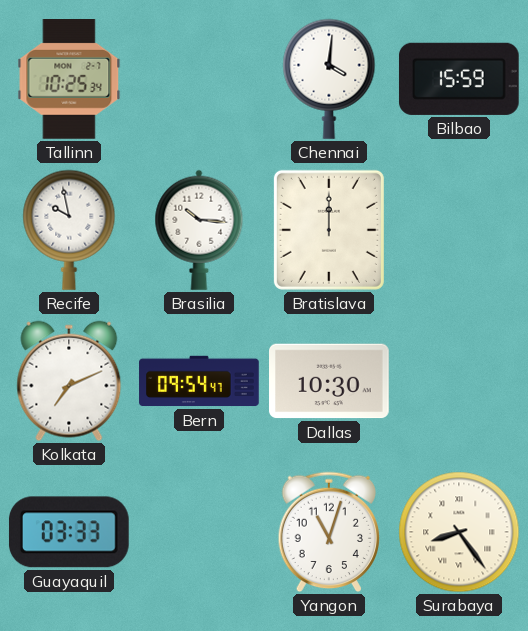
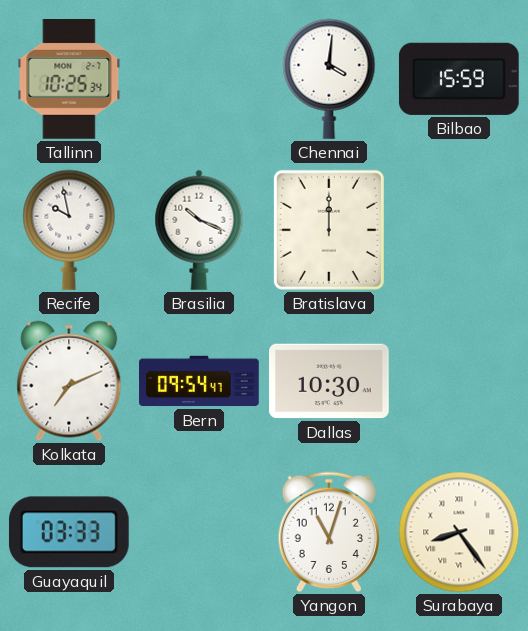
Brasilia: 10:16 -> 10:19 (199, 230)
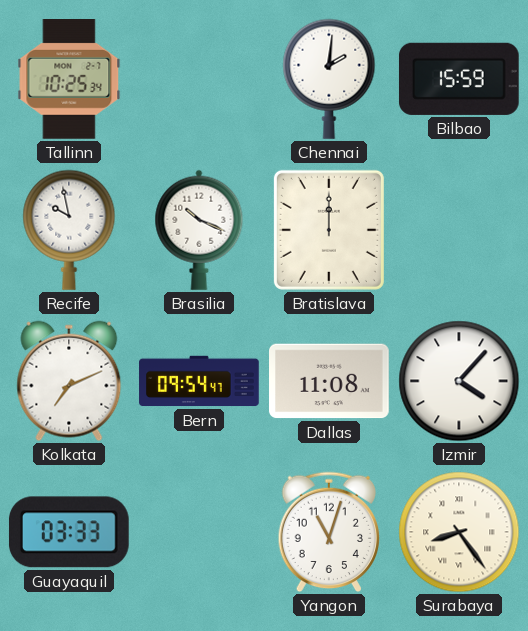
Chennai: 4:01 -> 2:01 (329, 79)
Dallas: 10:30 -> 11:08 (330, 381)
Izmir: none -> 4:07 (459, 381)
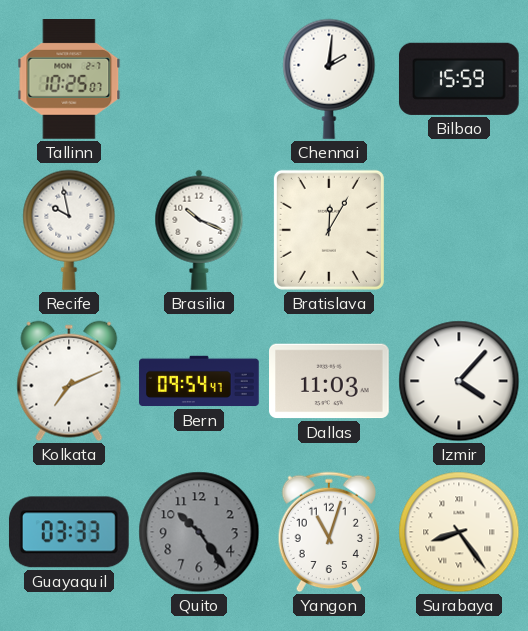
Tallinn: 10:25:34 -> 10:25:07 (69, 80)
Bratislava: 12:00 -> 12:05 (329, 230)
Dallas: 11:08 -> 11:03 (330, 381)
Quito: none -> 10:24 (199, 532)
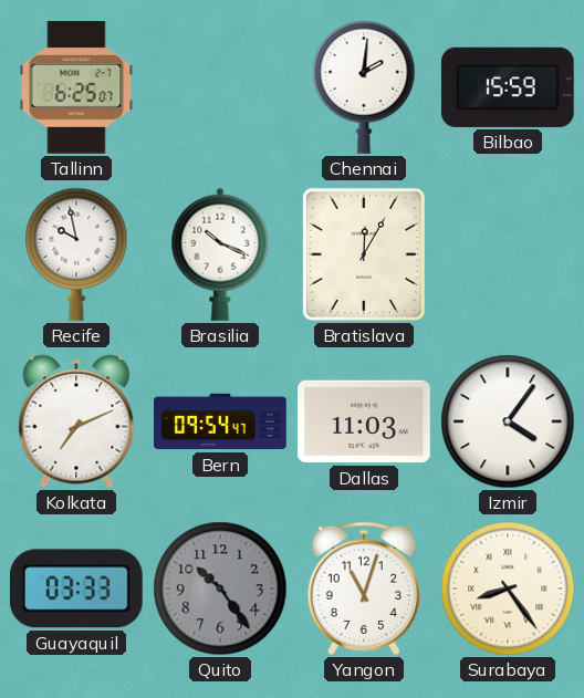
Tallinn: 10:25 -> 6:25 (76, 88)
Izmir: 4:07 -> 4:06 (508, 421)
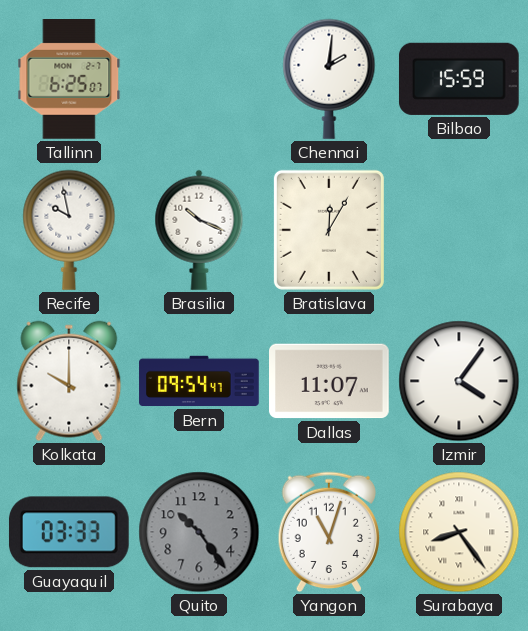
Kolkata: 7:11 -> 10:00 (69, 381)
Dallas: 11:03 -> 11:07 (330, 381)
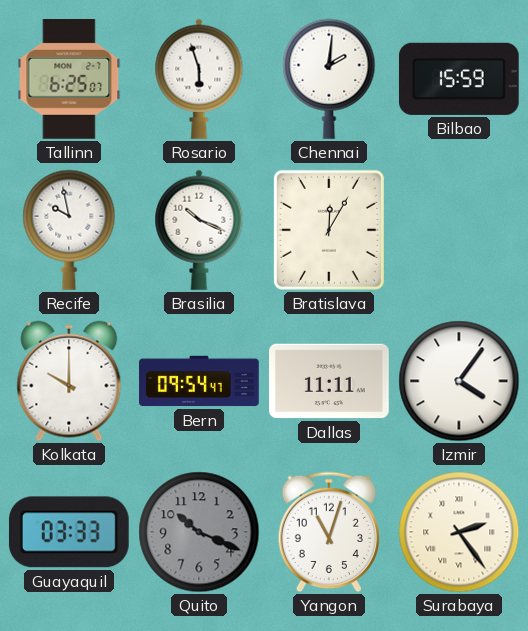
Rosario: none -> 5:57 (199, 79)
Dallas: 11:07 -> 11:11 (330, 381)
Quito: 10:24 -> 10:19 (199, 532)
Surabaya: 8:24 -> 2:24 (459, 532)
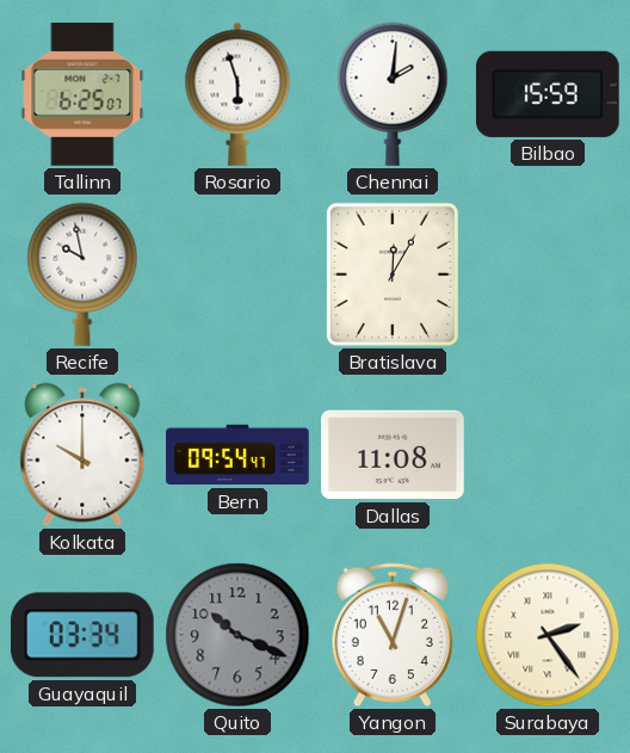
Brasilia: 10:19 -> none (199, 230)
Dallas: 11:11 -> 11:08 (394, 455)
Izmir: 4:06 -> none (459, 381)
Guayaquil: 03:33 -> 03:34 (82, 635)
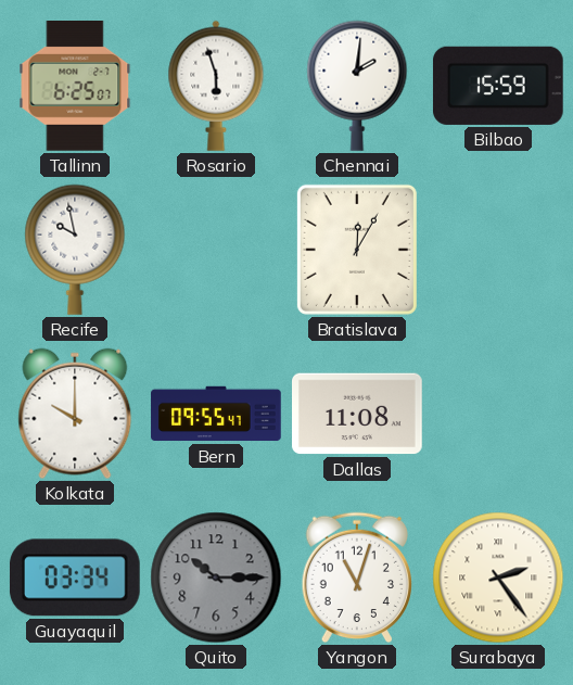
Bern: 09:54 -> 09:55 (216, 414)
Quito: 10:19 -> 10:15 (216, 578)
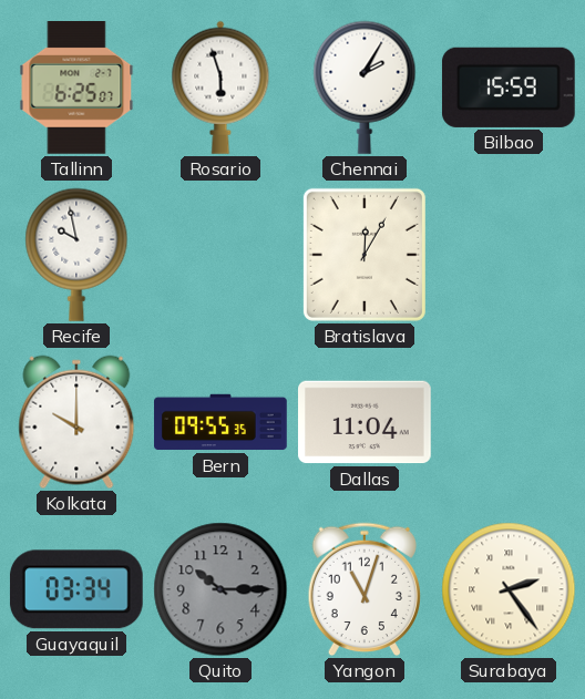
Chennai: 2:01 -> 2:05 (365, 88)
Bern: 09:55:47 -> 09:55:35 (220, 422)
Dallas: 11:08 -> 11:04 (366, 422)
